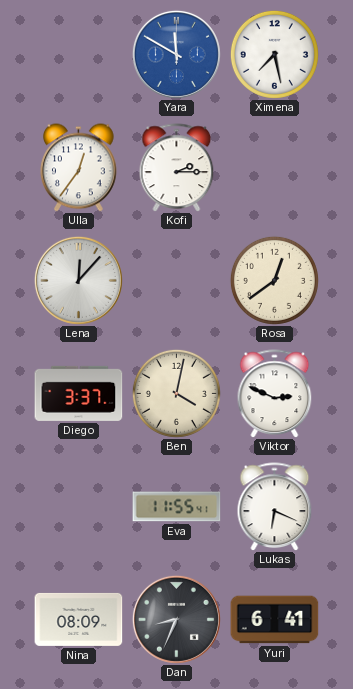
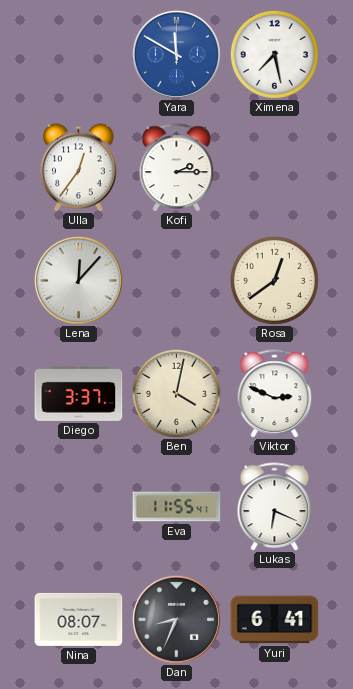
Nina: 08:09 -> 08:07 (79, 619)
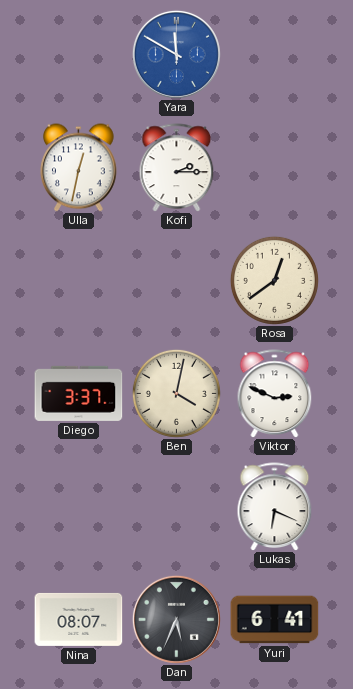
Ximena: 7:28 -> none (274, 54)
Ulla: 12:36 -> 12:32 (79, 168)
Lena: 12:07 -> none (78, 280)
Eva: 11:55 -> none (177, 507)
Dan: 8:34 -> 5:34 (176, 619)
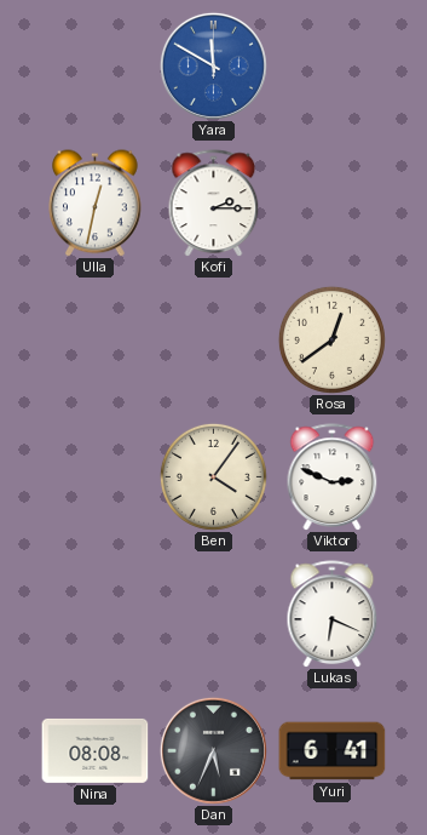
Diego: 3:37 -> none (79, 393)
Ben: 4:02 -> 4:06 (213, 476)
Nina: 08:07 -> 08:08 (96, 750)
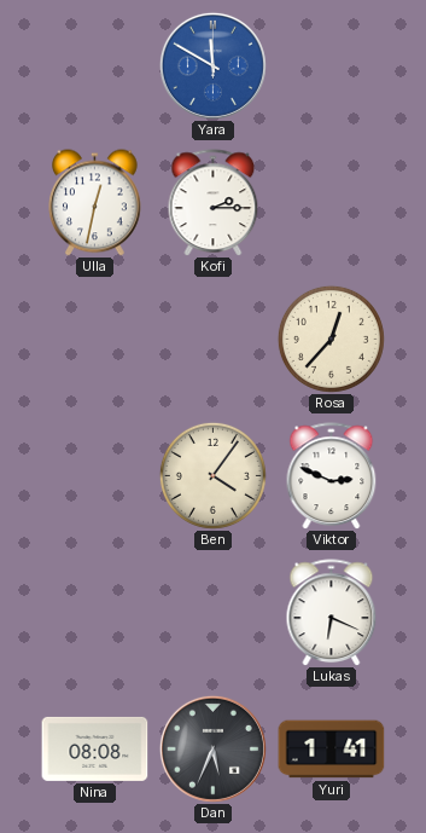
Rosa: 12:39 -> 12:37 (331, 339)
Yuri: 6:41 -> 1:41 (332, 750)
